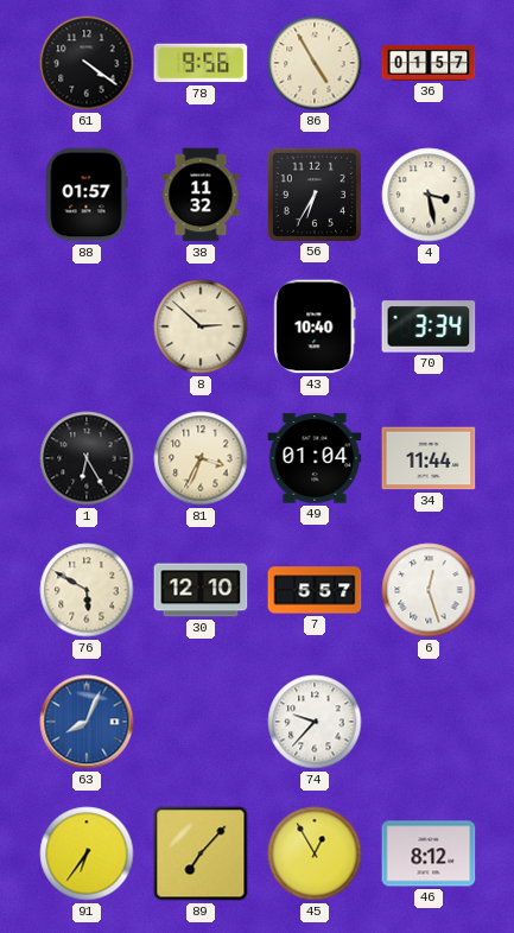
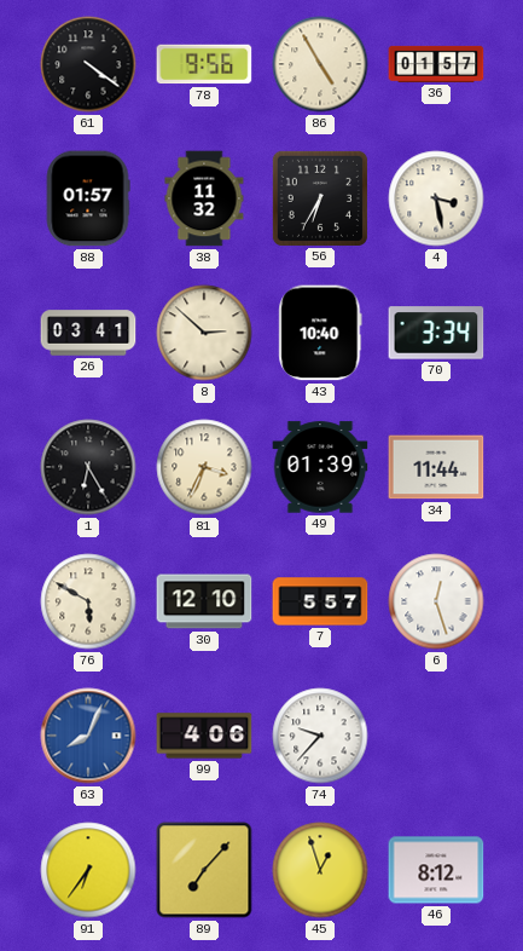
26: none -> 03:41 (88, 333)
49: 01:04 -> 01:39 (320, 467)
99: none -> 4:06 (204, 736)
45: 12:55 -> 12:57 (320, 870)
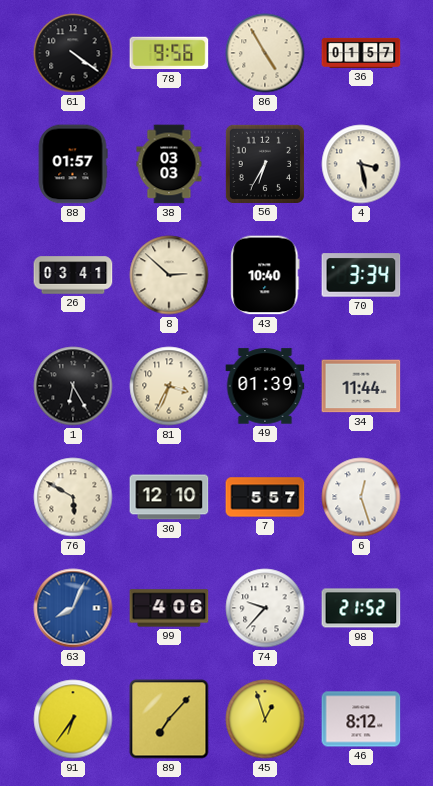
38: 11:32 -> 03:03 (169, 164)
98: none -> 21:52 (361, 608)
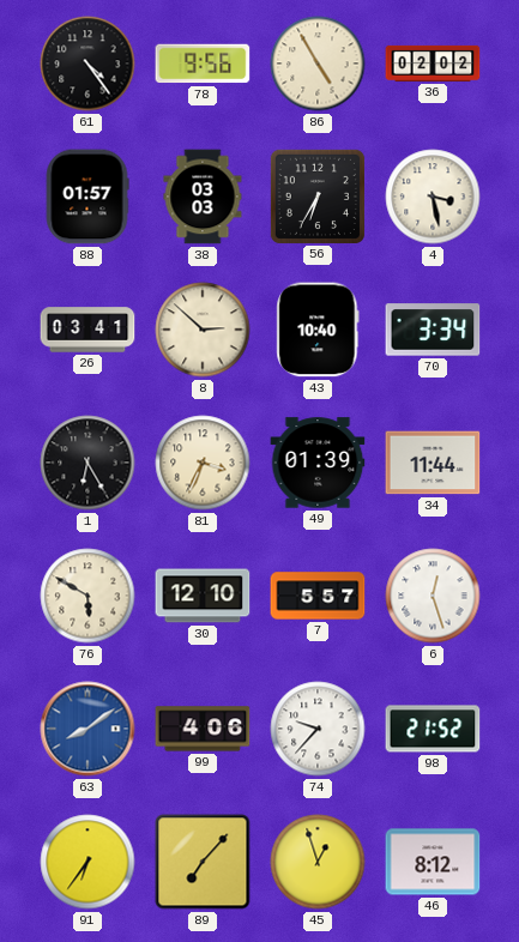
61: 4:21 -> 4:24 (87, 64)
36: 01:57 -> 02:02 (433, 64)
63: 8:04 -> 8:09 (87, 729)
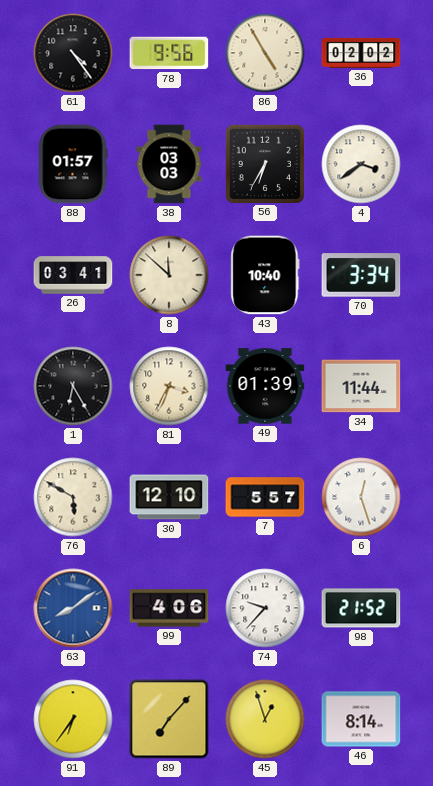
4: 3:28 -> 3:39 (361, 164)
8: 2:52 -> 11:52 (169, 275)
46: 8:12 -> 8:14 (361, 719)
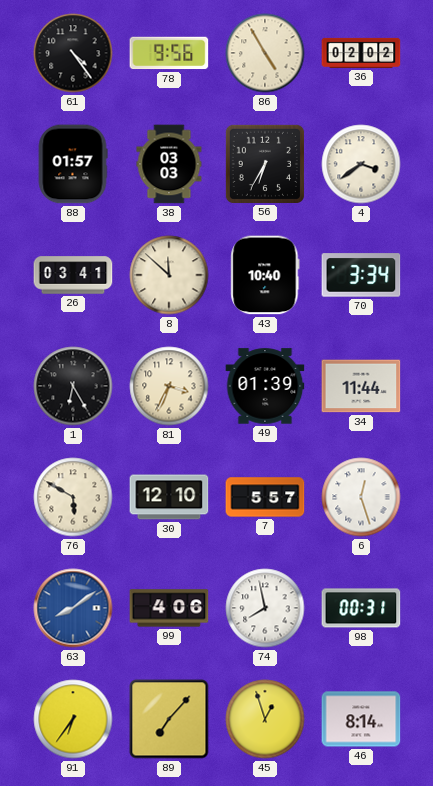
74: 9:37 -> 7:58 (265, 608)
98: 21:52 -> 00:31 (361, 608)
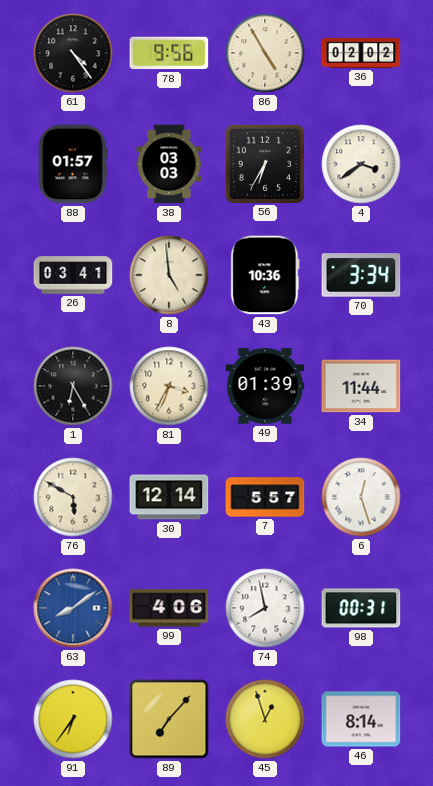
8: 11:52 -> 4:59 (169, 275)
43: 10:40 -> 10:36 (265, 275)
30: 12:10 -> 12:14 (169, 497)
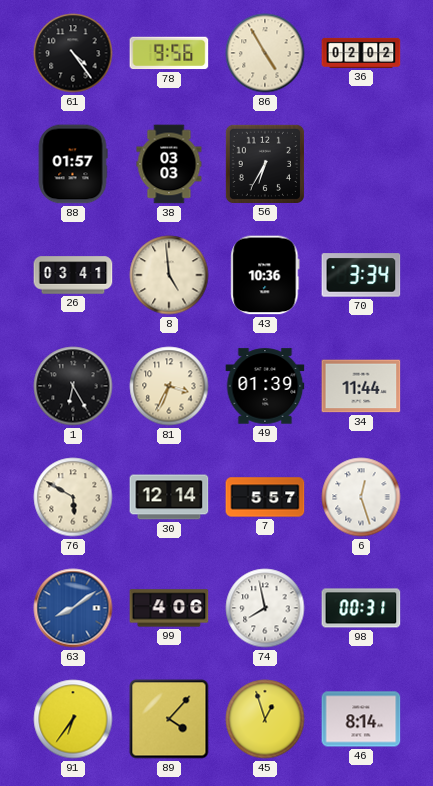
4: 3:39 -> none (361, 164)
89: 7:07 -> 4:07 (169, 719)
